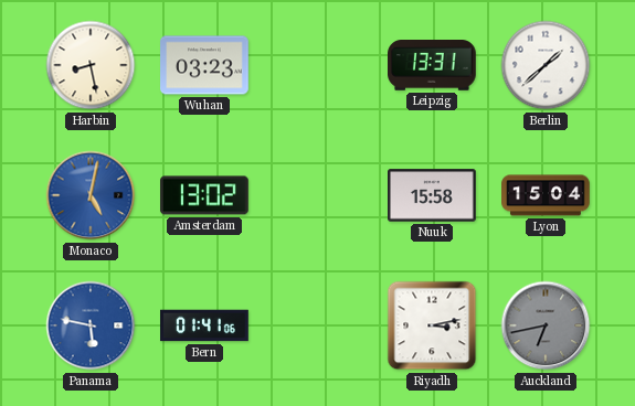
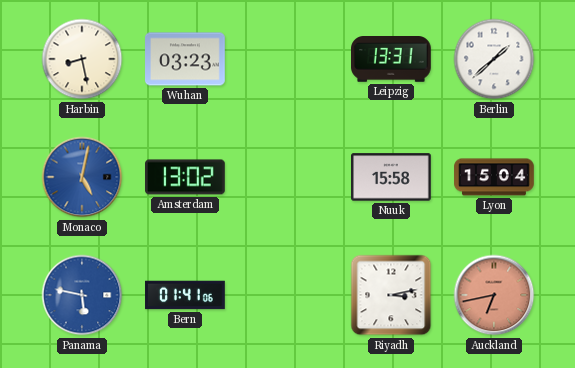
Auckland dial: grey -> salmon (494, 295)
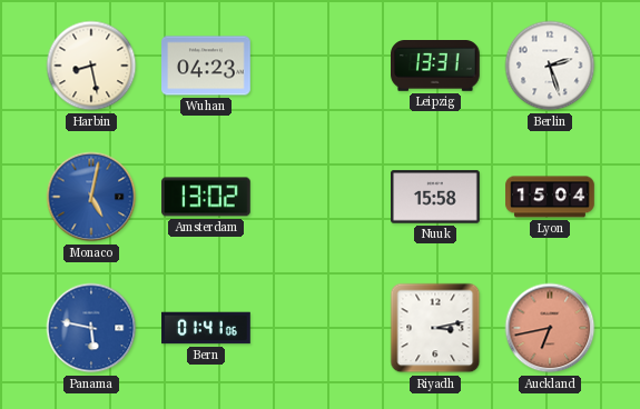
Wuhan: 03:23 -> 04:23 (207, 66)
Berlin: 1:38 -> 2:27 (550, 66)
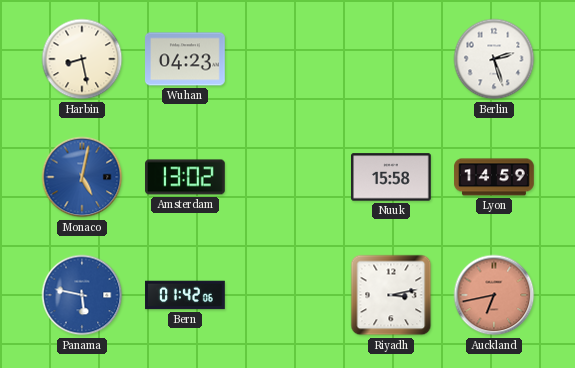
Leipzig: 13:31 -> none (436, 66)
Lyon: 15:04 -> 14:59 (494, 177)
Bern: 01:41 -> 01:42 (185, 295)
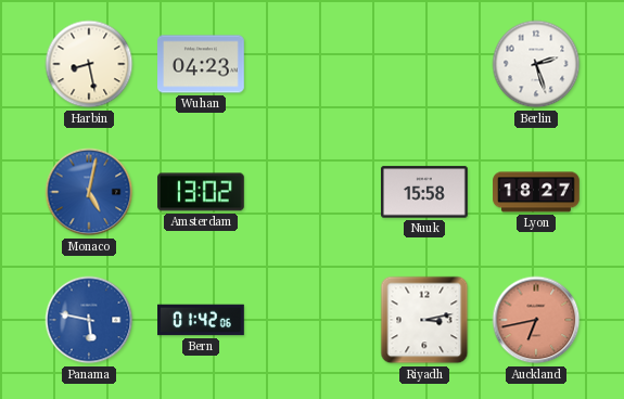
Lyon: 14:59 -> 18:27 (536, 192)
